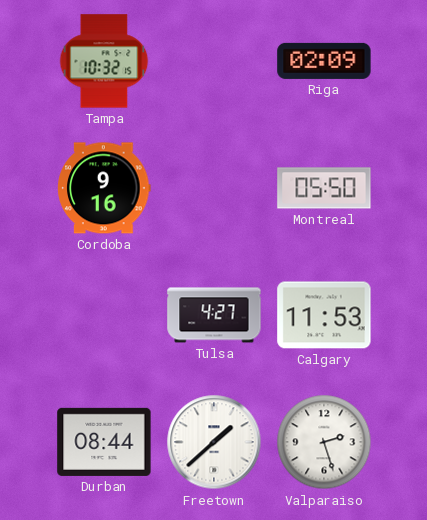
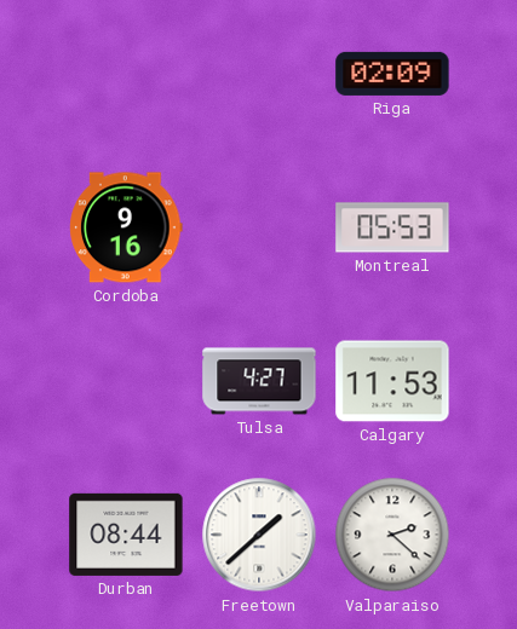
Tampa: 10:32 -> none (104, 61)
Montreal: 05:50 -> 05:53 (392, 227)
Valparaiso: 2:27 -> 2:22 (392, 535)
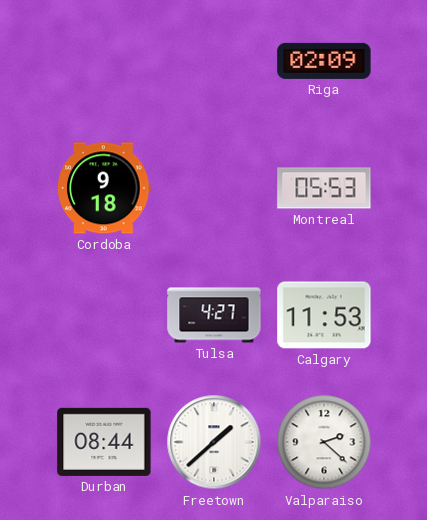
Cordoba: 9:16 -> 9:18 (104, 188)
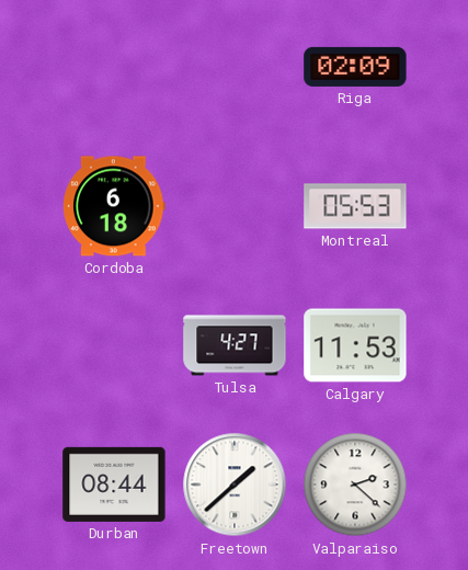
Cordoba: 9:18 -> 6:18 (114, 206)
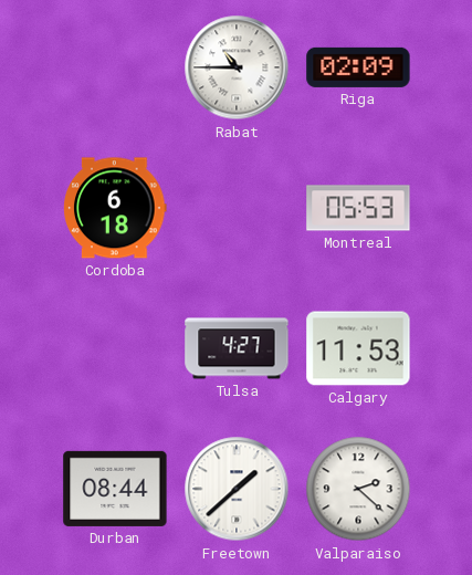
Rabat: none -> 10:45 (237, 67)
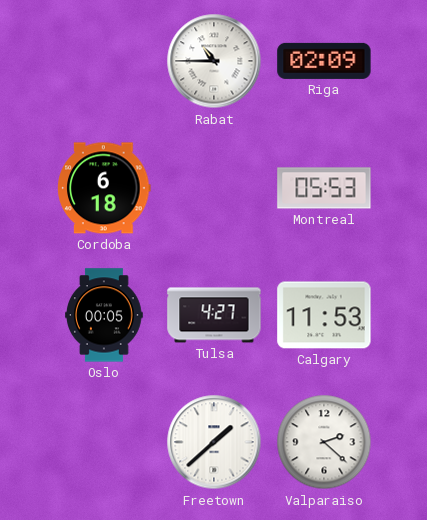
Oslo: none -> 00:05 (105, 315)
Durban: 08:44 -> none (115, 489)
